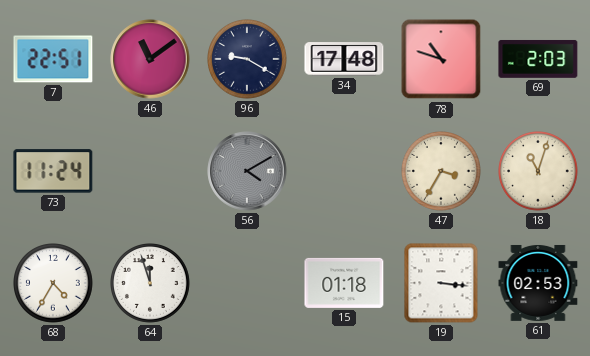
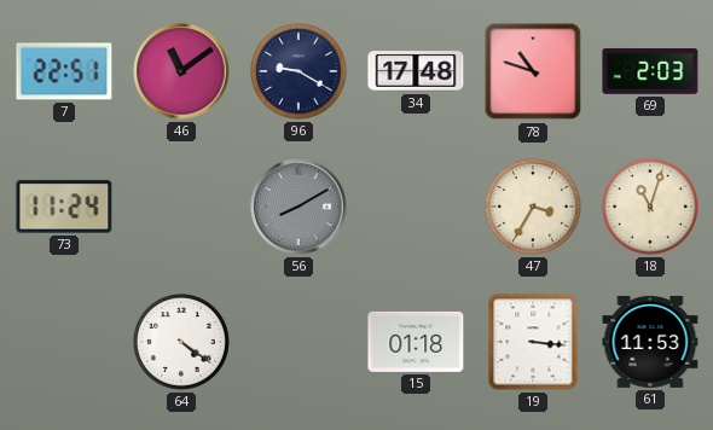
56: 4:10 -> 8:10 (298, 207)
68: 4:35 -> none (54, 284)
64: 11:57 -> 4:21 (182, 343)
61: 02:53 -> 11:53 (650, 342)
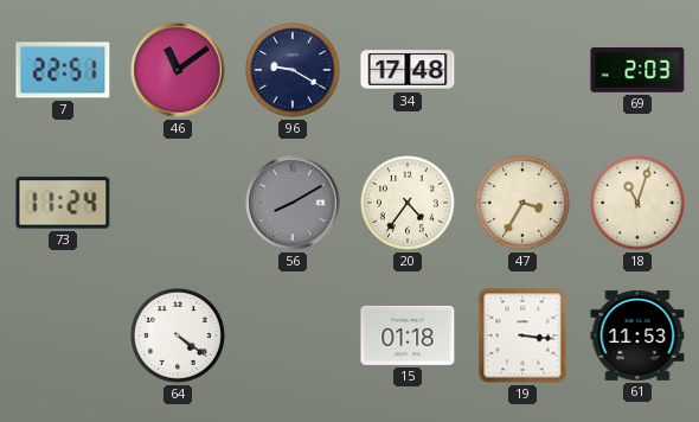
78: 10:48 -> none (533, 71)
20: none -> 4:36 (409, 204)
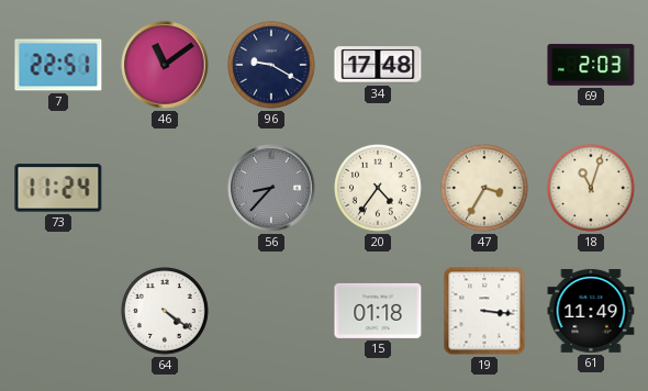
56: 8:10 -> 8:37 (271, 188)
61: 11:53 -> 11:49 (591, 311)
